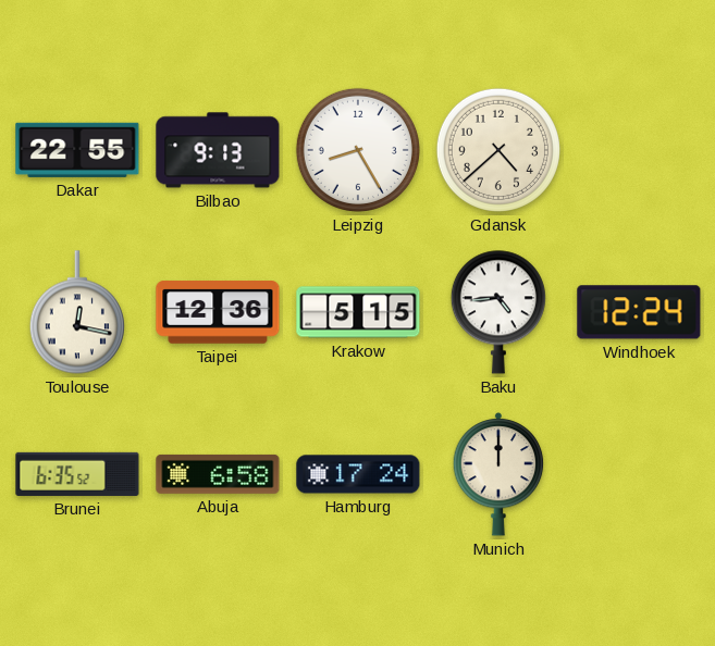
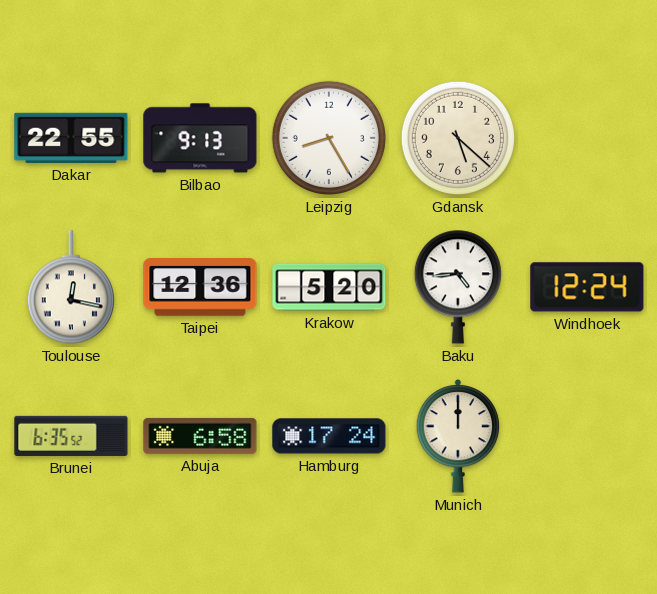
Gdansk: 4:38 -> 5:22 (458, 138)
Krakow: 5:15 -> 5:20 (329, 287)
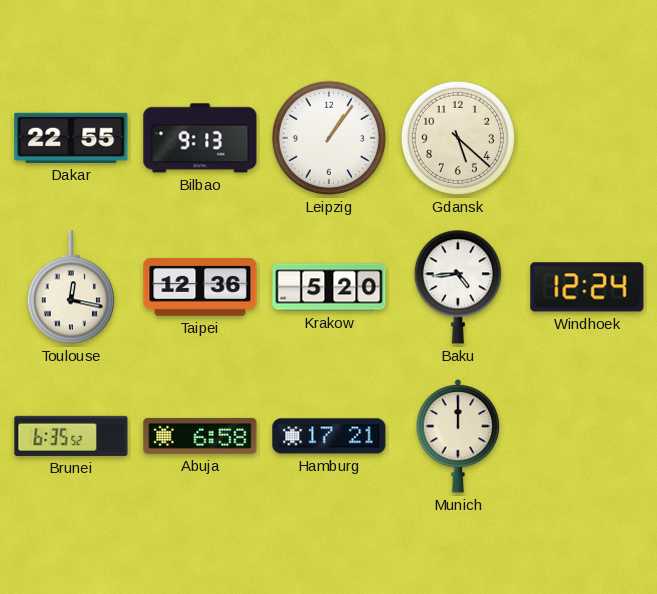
Leipzig: 8:25 -> 1:06 (329, 138)
Hamburg: 17:24 -> 17:21 (329, 436)
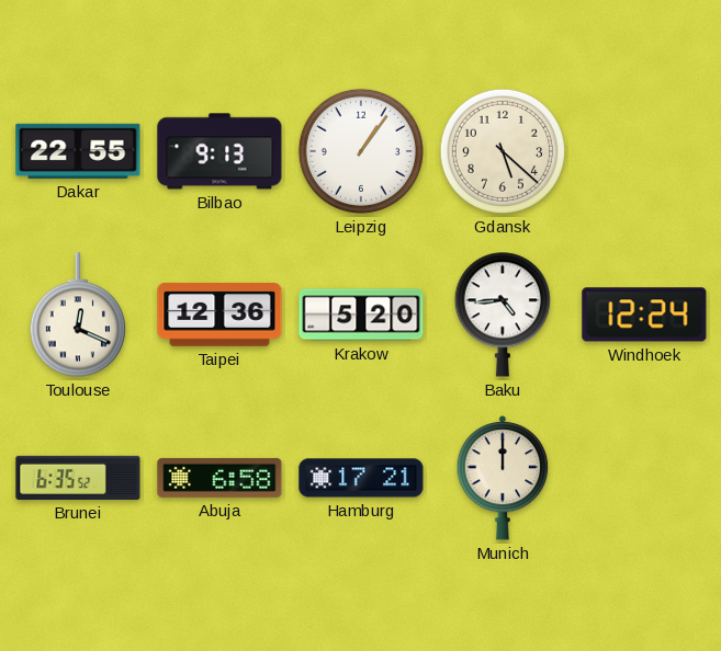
Toulouse: 12:17 -> 12:19 (78, 315)
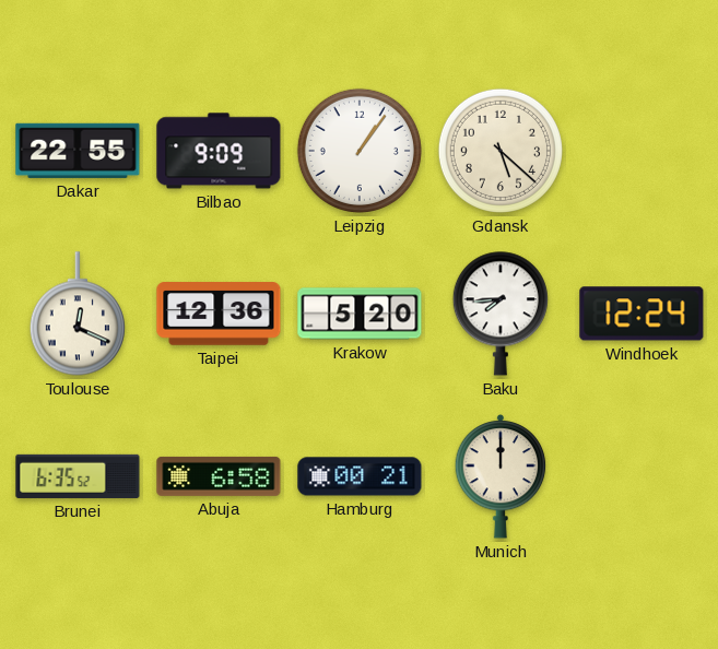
Bilbao: 9:13 -> 9:09 (219, 151)
Baku: 4:44 -> 7:44 (501, 314)
Hamburg: 17:21 -> 00:21 (360, 476)
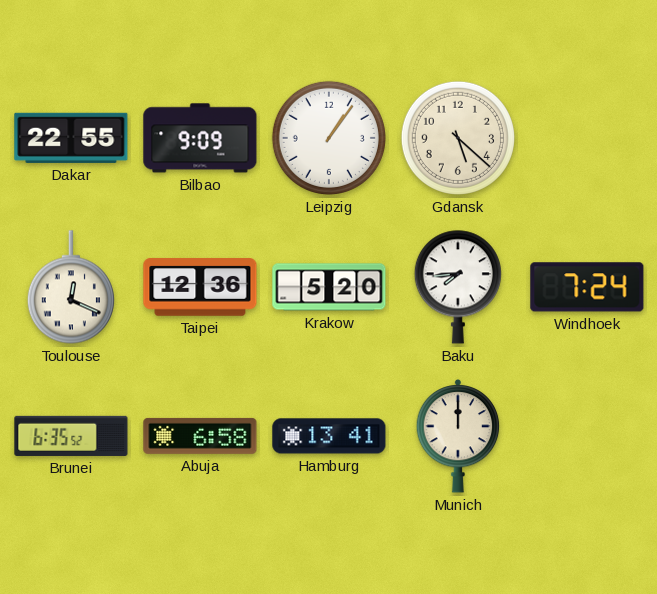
Windhoek: 12:24 -> 7:24 (587, 287)
Hamburg: 00:21 -> 13:41 (329, 436)
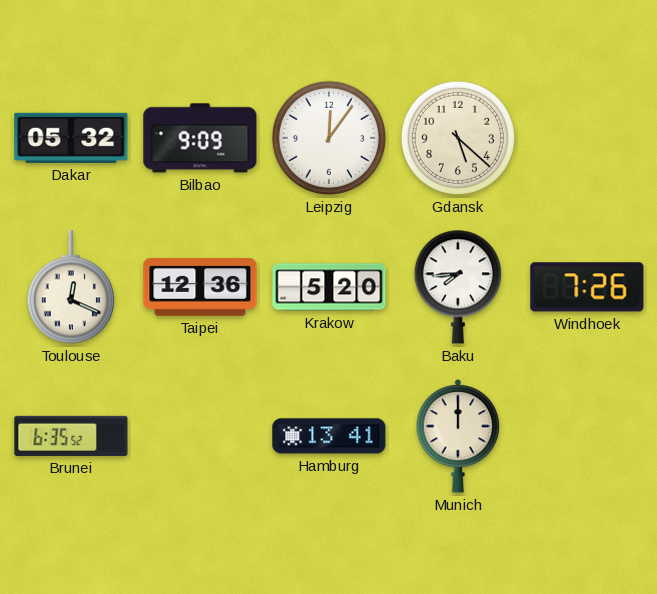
Dakar: 22:55 -> 05:32 (71, 138)
Leipzig: 1:06 -> 12:06 (329, 138)
Windhoek: 7:24 -> 7:26 (587, 287)
Abuja: 6:58 -> none (200, 436)
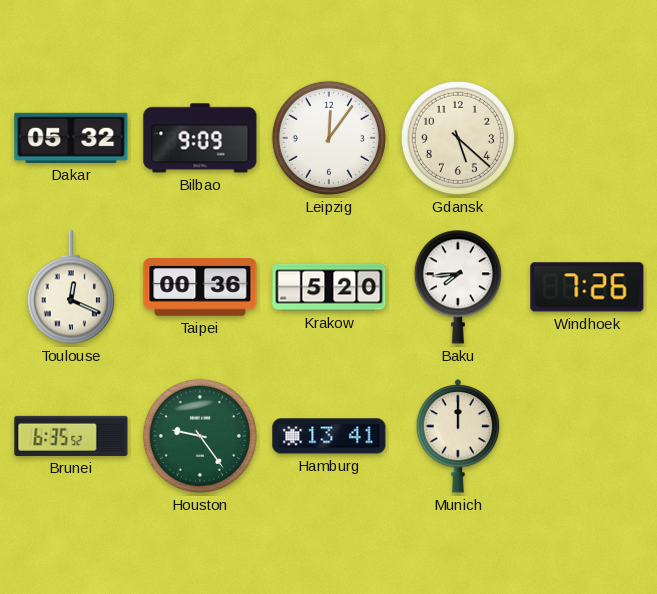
Taipei: 12:36 -> 00:36 (200, 287)
Houston: none -> 9:24 (200, 436)
